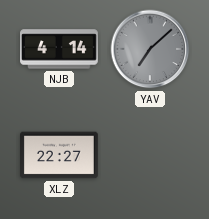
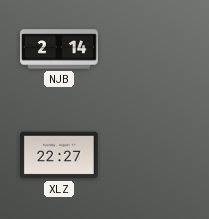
NJB: 4:14 -> 2:14 (60, 49)
YAV: 7:08 -> none (150, 49)
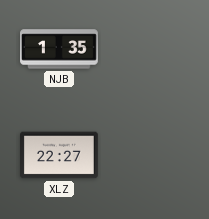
NJB: 2:14 -> 1:35 (60, 49)
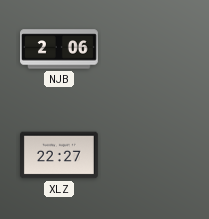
NJB: 1:35 -> 2:06 (60, 49)
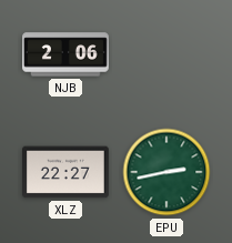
EPU: none -> 2:43 (167, 172)
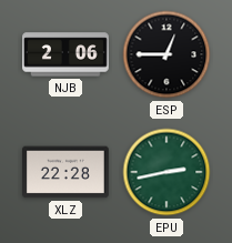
ESP: none -> 12:45 (167, 54)
XLZ: 22:27 -> 22:28 (67, 172)
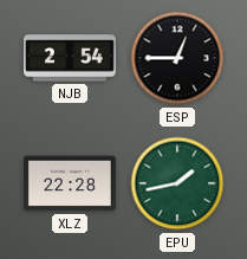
NJB: 2:06 -> 2:54 (71, 58)
EPU: 2:43 -> 1:43 (177, 183)
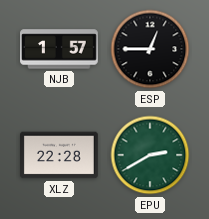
NJB: 2:54 -> 1:57 (60, 49)
EPU: 1:43 -> 2:40 (150, 155)
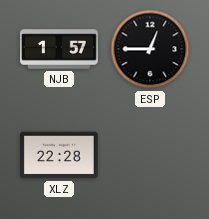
EPU: 2:40 -> none (150, 155)
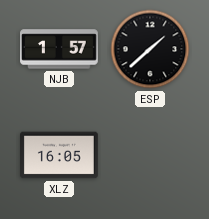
ESP: 12:45 -> 1:38 (150, 49)
XLZ: 22:28 -> 16:05 (60, 155)
